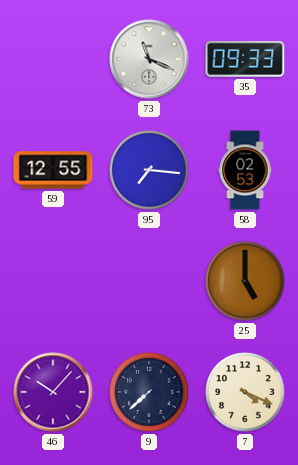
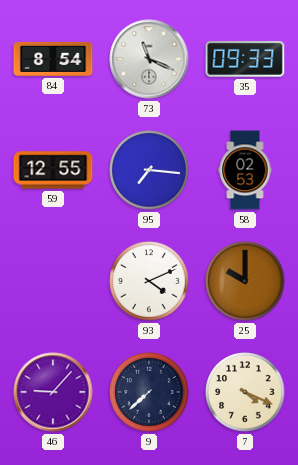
84: none -> 8:54 (53, 59)
93: none -> 4:11 (149, 281)
25: 5:00 -> 10:00 (245, 281)
46: 10:07 -> 9:07 (53, 392)
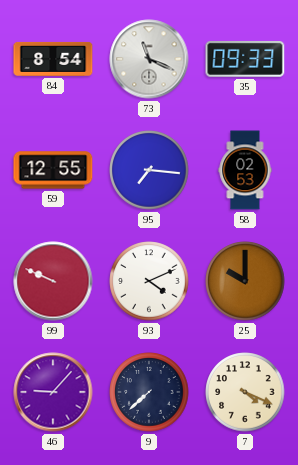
99: none -> 9:49 (53, 281)
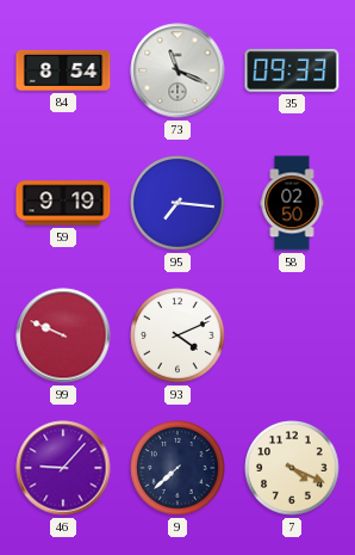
59: 12:55 -> 9:19 (63, 203)
58: 02:53 -> 02:50 (292, 203)
25: 10:00 -> none (245, 281)
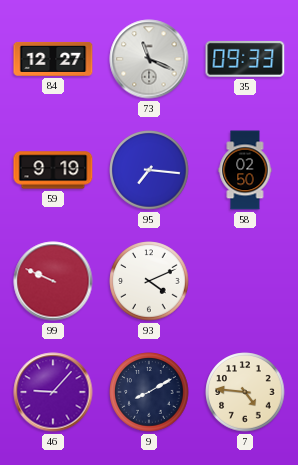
84: 8:54 -> 12:27 (53, 59)
9: 7:38 -> 8:10 (149, 392)
7: 4:19 -> 4:46 (245, 392)
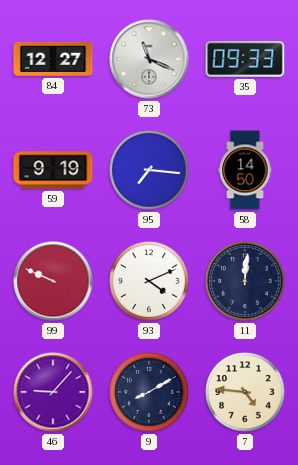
58: 02:50 -> 14:50 (245, 170)
11: none -> 12:01 (245, 281)
